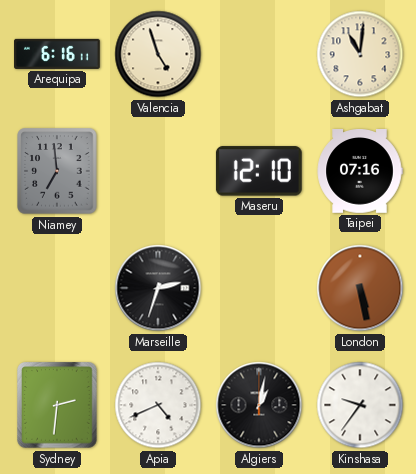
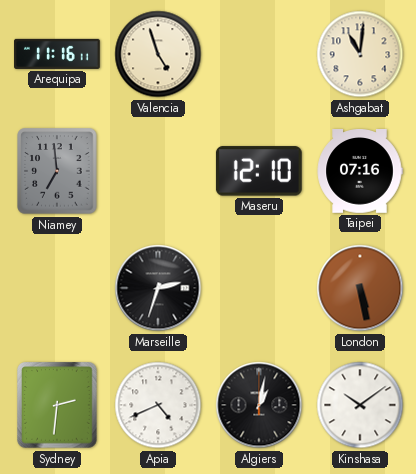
Arequipa: 6:16 -> 11:16 (57, 54)
Kinshasa: 9:36 -> 10:09 (360, 405)
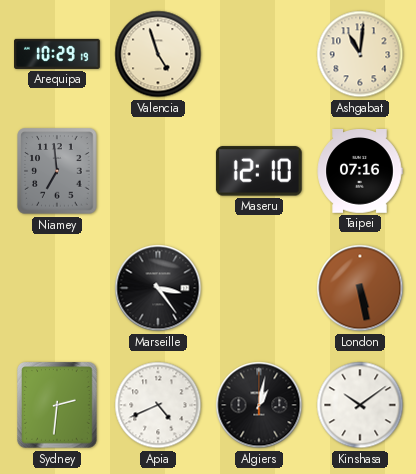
Arequipa: 11:16 -> 10:29 (57, 54)
Marseille: 2:33 -> 3:24 (158, 288)
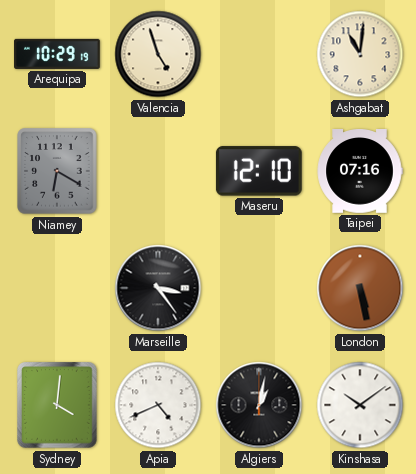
Niamey: 6:59 -> 6:20 (57, 171)
Sydney: 2:31 -> 4:01 (57, 405)
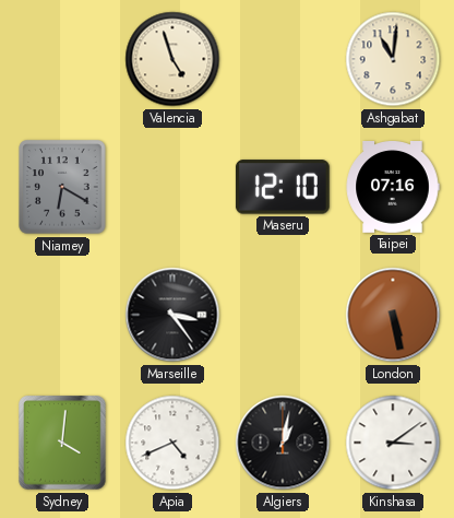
Arequipa: 10:29 -> none (57, 54)
Kinshasa: 10:09 -> 3:09 (393, 443)
